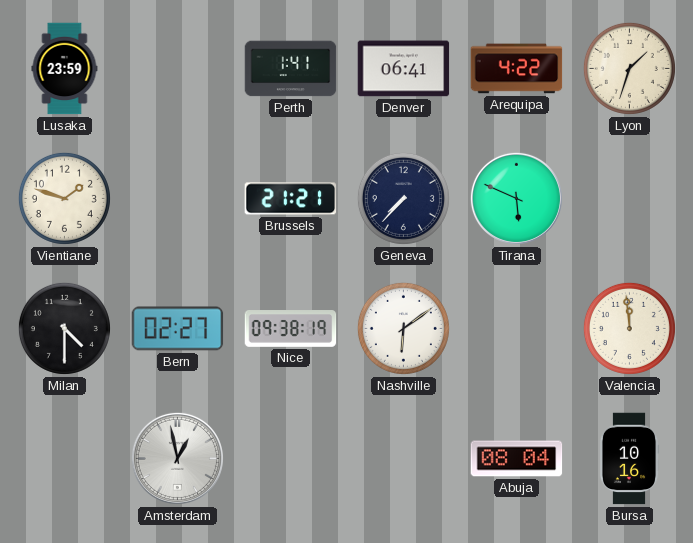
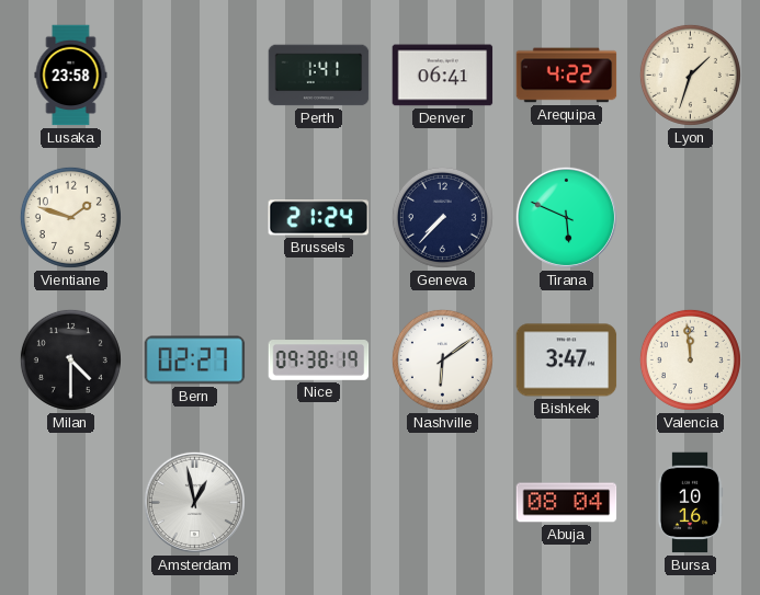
Lusaka: 23:59 -> 23:58 (71, 76)
Brussels: 21:21 -> 21:24 (319, 218)
Bishkek: none -> 3:47 (567, 361)
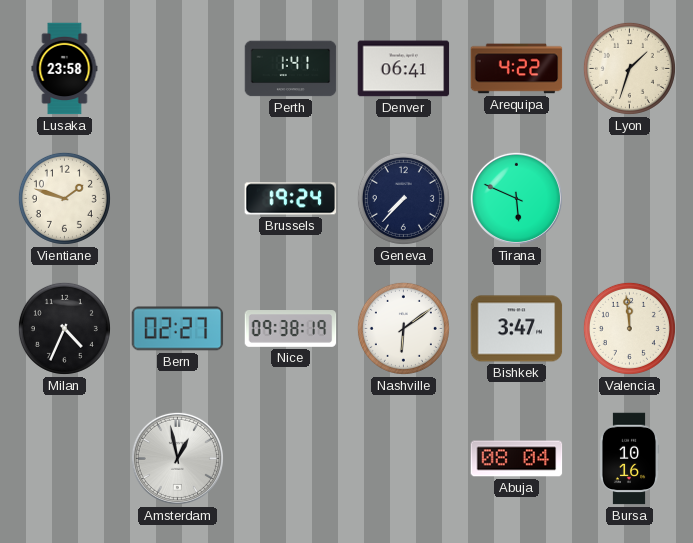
Brussels: 21:24 -> 19:24 (291, 199)
Milan: 4:30 -> 4:34 (64, 328)
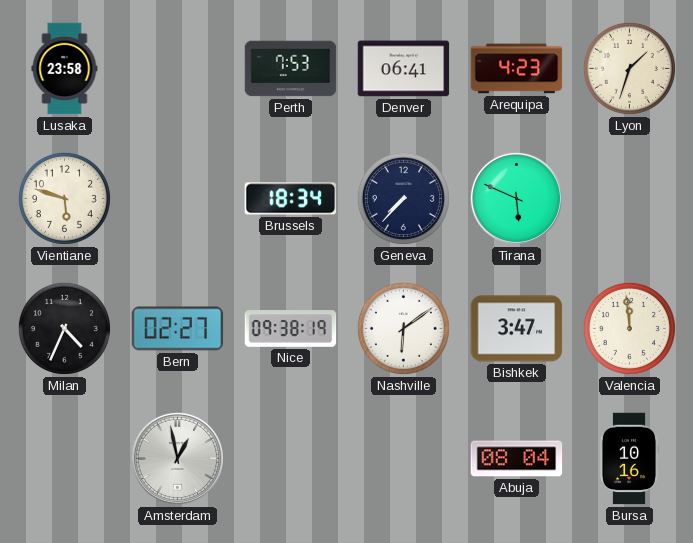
Perth: 1:41 -> 7:53 (291, 69)
Arequipa: 4:22 -> 4:23 (517, 69)
Vientiane: 1:48 -> 5:48 (64, 198)
Brussels: 19:24 -> 18:34 (291, 199)
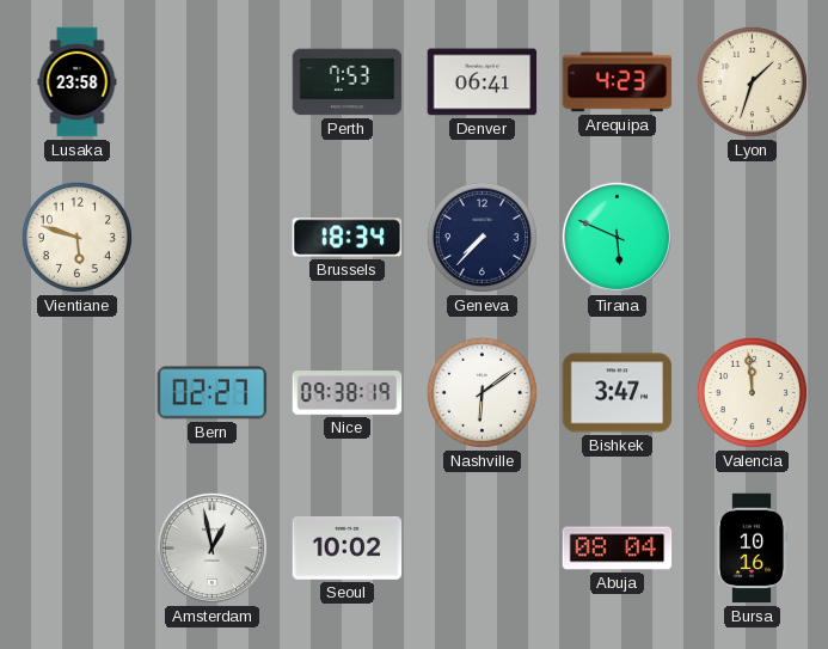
Milan: 4:34 -> none (64, 328)
Seoul: none -> 10:02 (348, 547)
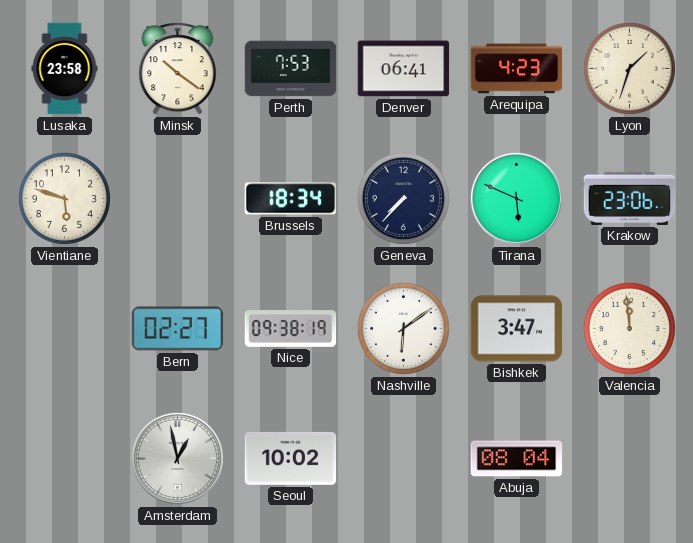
Minsk: none -> 10:21 (178, 69)
Krakow: none -> 23:06 (630, 198)
Bursa: 10:16 -> none (752, 549)
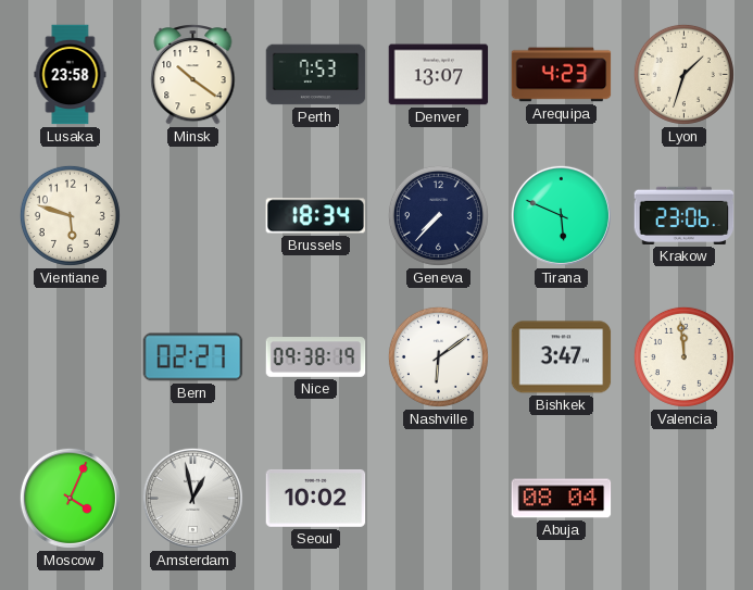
Denver: 06:41 -> 13:07 (439, 75)
Moscow: none -> 4:04 (70, 498)
